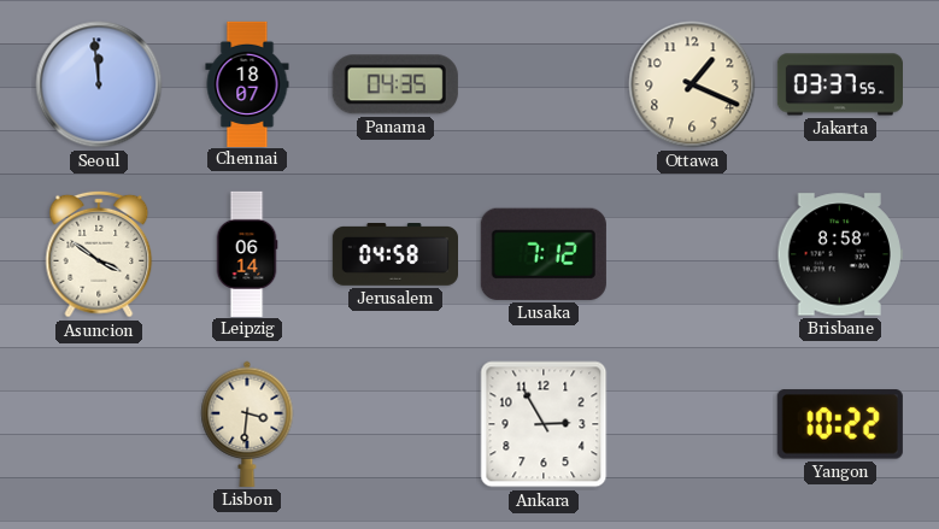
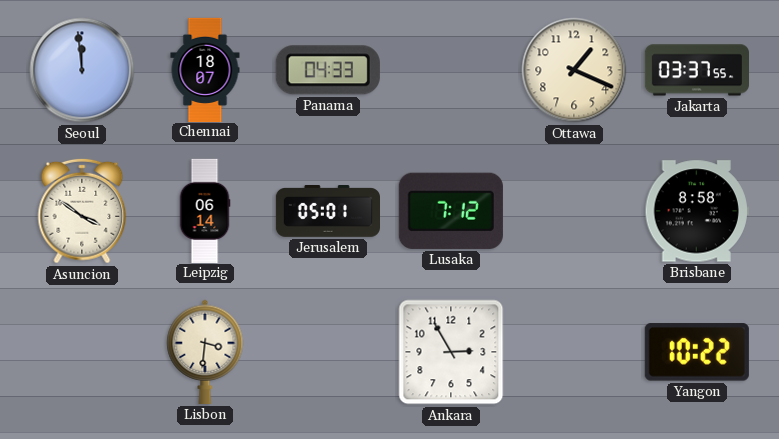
Panama: 04:35 -> 04:33 (328, 70)
Jerusalem: 04:58 -> 05:01 (327, 212)
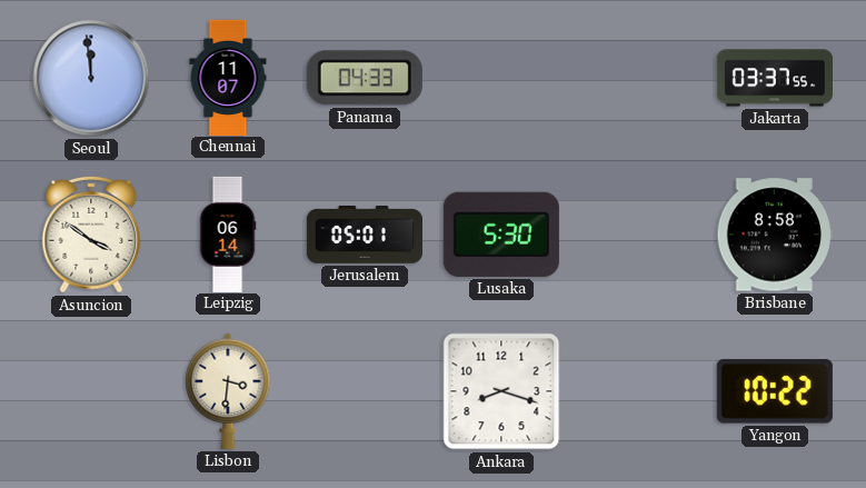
Chennai: 18:07 -> 11:07 (228, 77)
Ottawa: 1:19 -> none (574, 70)
Lusaka: 7:12 -> 5:30 (501, 235)
Ankara: 2:55 -> 8:18 (501, 391)
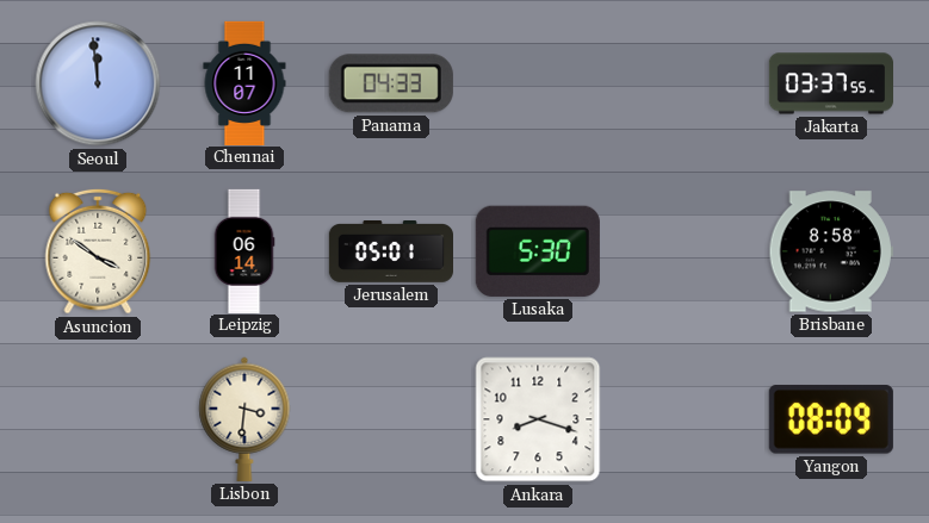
Yangon: 10:22 -> 08:09 (831, 419)
